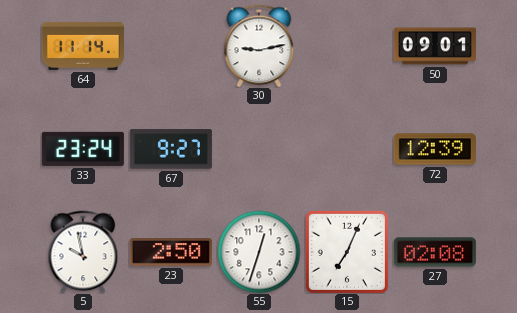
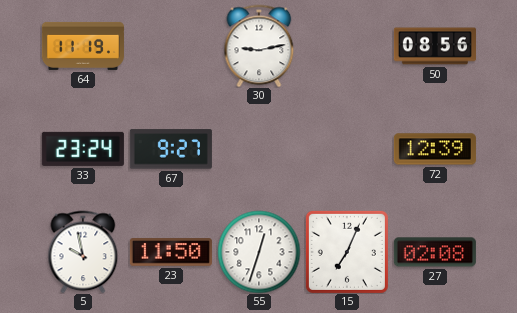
64: 11:14 -> 11:19 (83, 46)
50: 09:01 -> 08:56 (435, 46)
23: 2:50 -> 11:50 (171, 252)
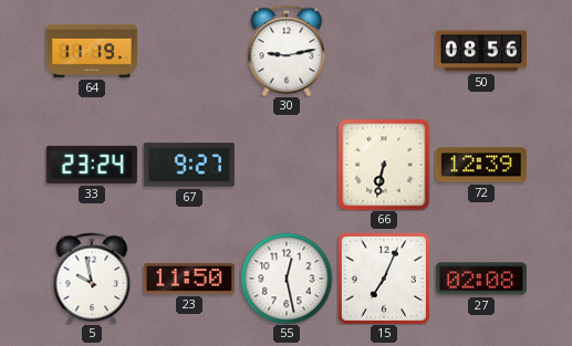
66: none -> 6:32 (384, 165)
55: 12:33 -> 12:28 (287, 279)
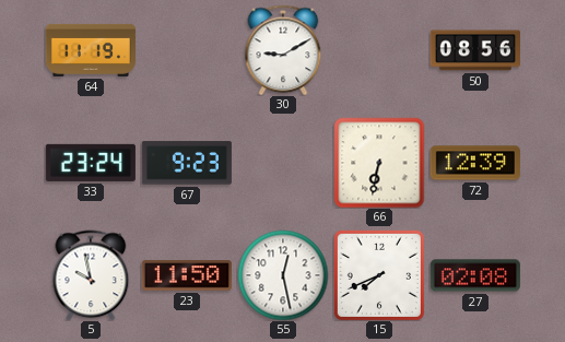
30: 9:13 -> 9:10 (283, 50)
67: 9:27 -> 9:23 (187, 163)
15: 7:04 -> 7:41 (379, 275)
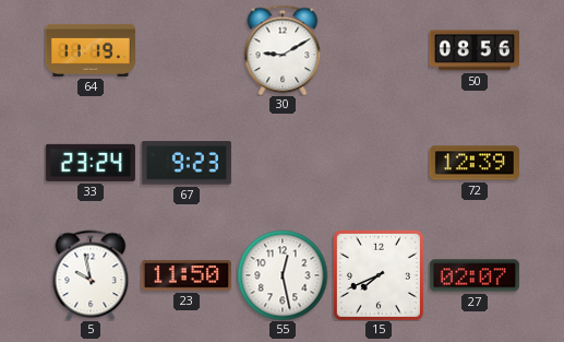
66: 6:32 -> none (379, 163)
27: 02:08 -> 02:07 (475, 275)
